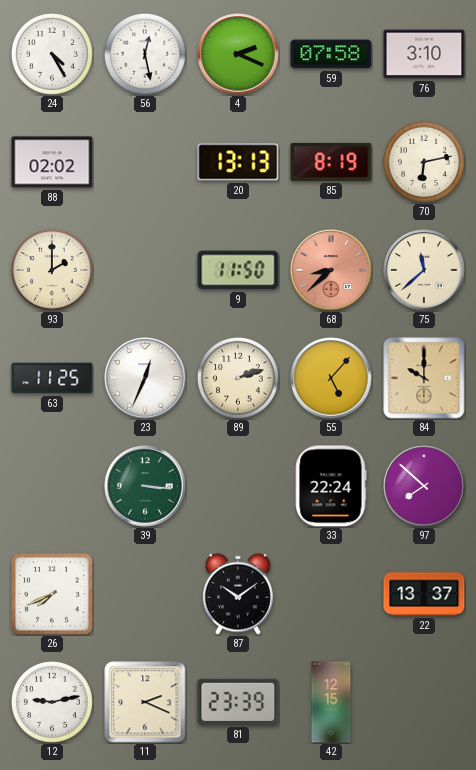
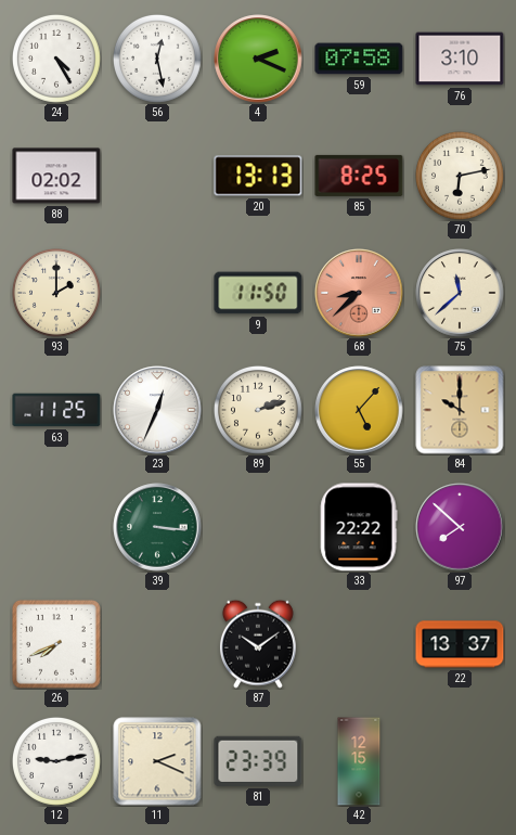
85: 8:19 -> 8:25 (359, 176)
33: 22:24 -> 22:22 (359, 527)
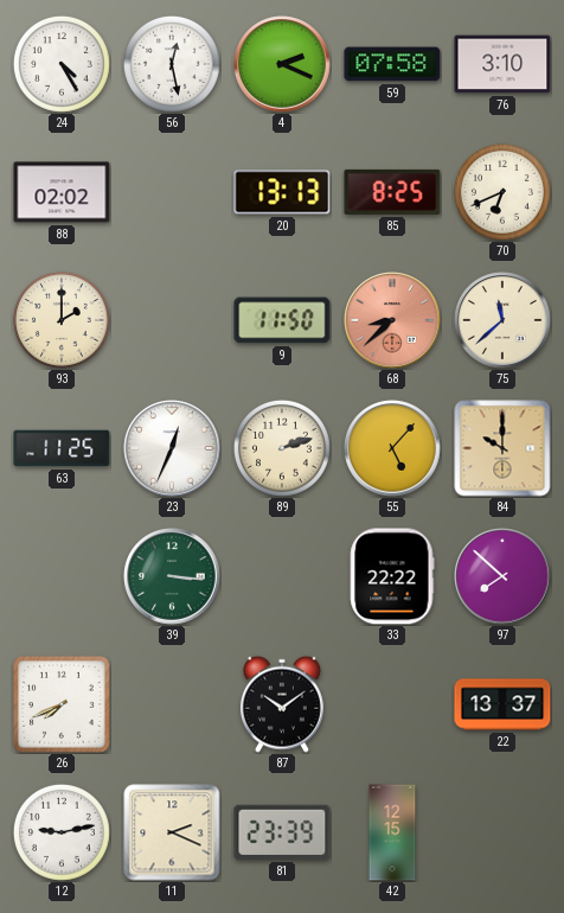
70: 6:13 -> 6:41 (502, 192)
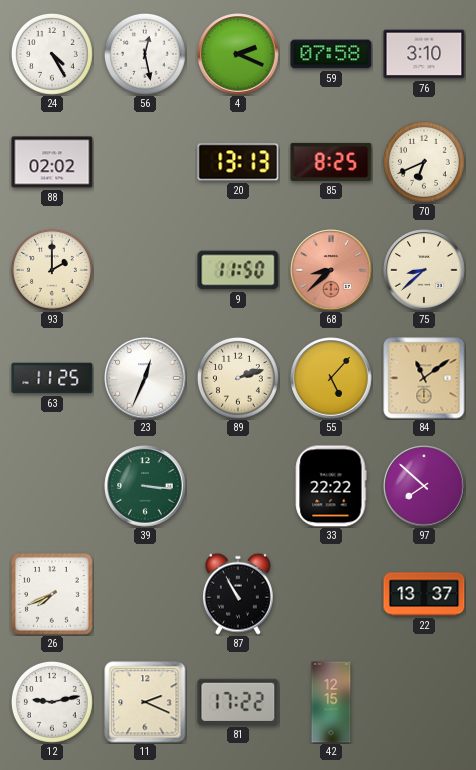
75: 11:38 -> 8:38 (424, 270)
84: 10:00 -> 11:09 (424, 378)
87: 10:09 -> 10:55 (238, 594)
81: 23:39 -> 17:22 (238, 702)
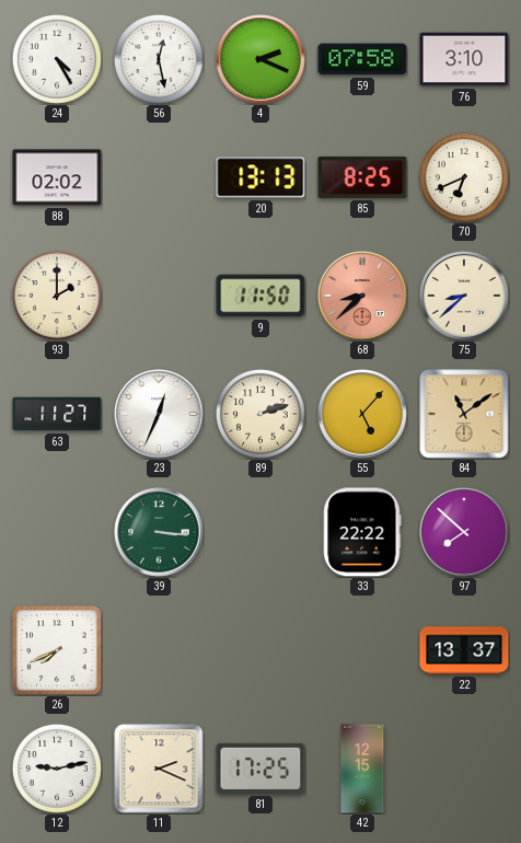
63: 11:25 -> 11:27 (57, 414)
87: 10:55 -> none (238, 594)
81: 17:22 -> 17:25 (260, 769)
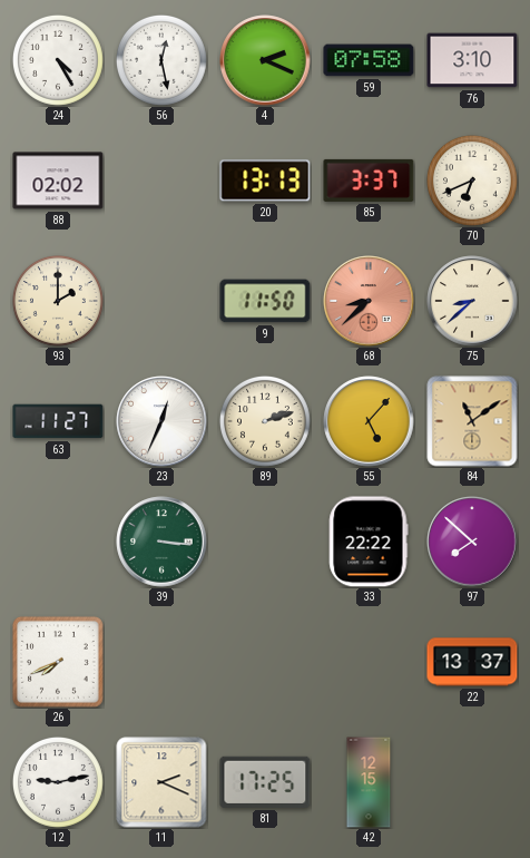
85: 8:25 -> 3:37 (369, 181)
